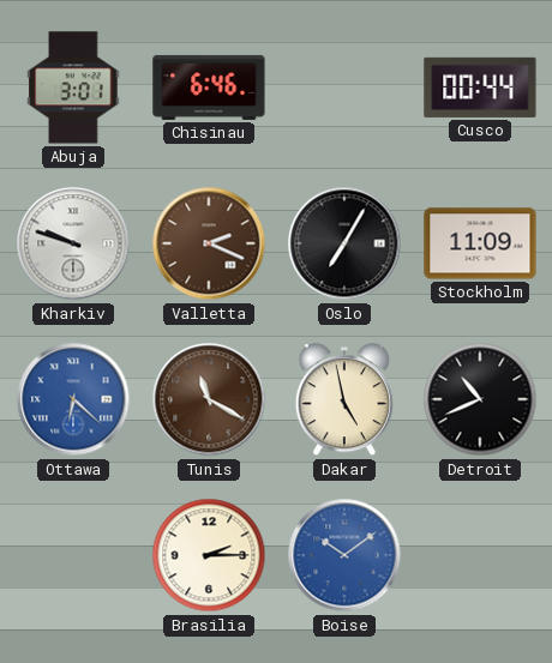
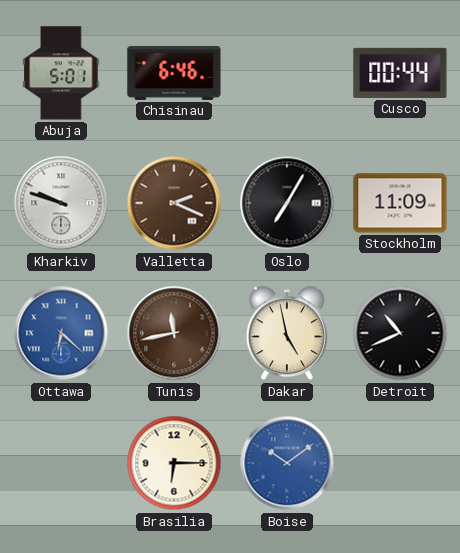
Abuja: 3:01 -> 5:01 (61, 73)
Tunis: 11:20 -> 11:43 (174, 333)
Brasilia: 2:15 -> 6:15 (174, 463)
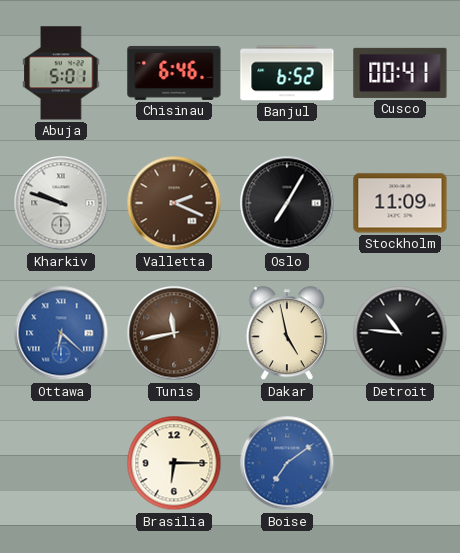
Banjul: none -> 6:52 (287, 73)
Cusco: 00:44 -> 00:41 (400, 73)
Detroit: 10:41 -> 10:46 (400, 333)
Boise: 10:09 -> 7:09 (287, 463)
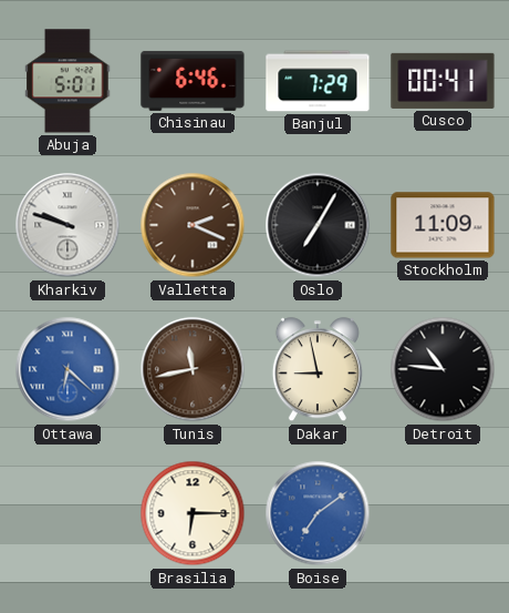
Banjul: 6:52 -> 7:29 (318, 81)
Dakar: 4:58 -> 8:58 (318, 370)
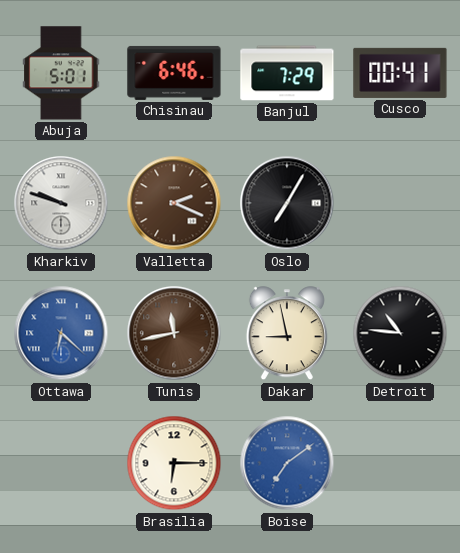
Stockholm: 11:09 -> none (443, 225)
